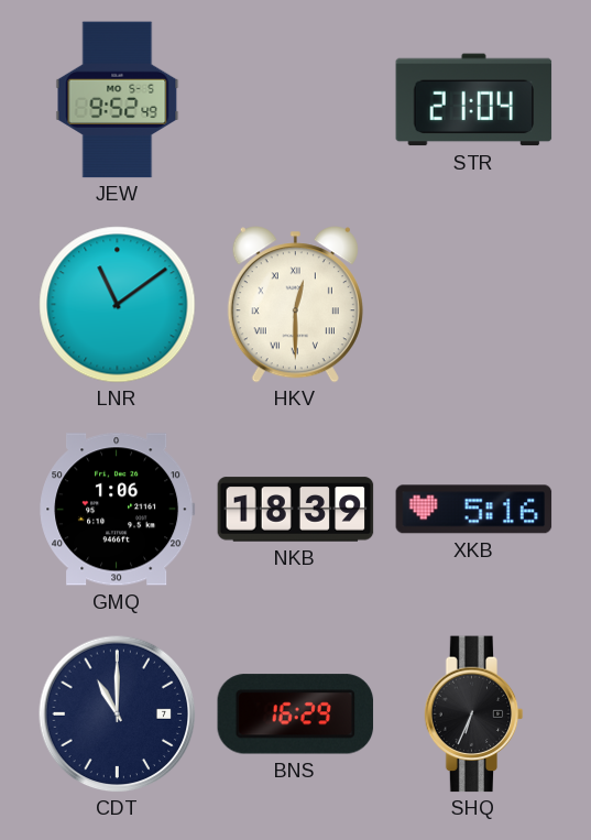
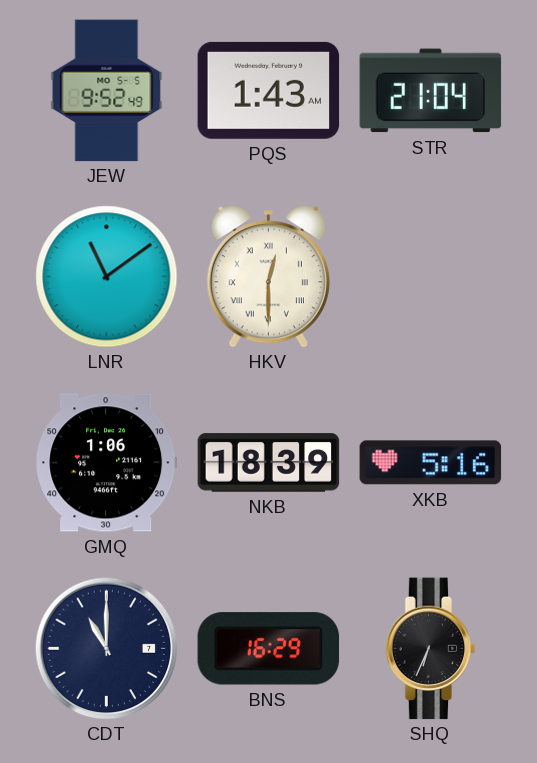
PQS: none -> 1:43 (269, 90)
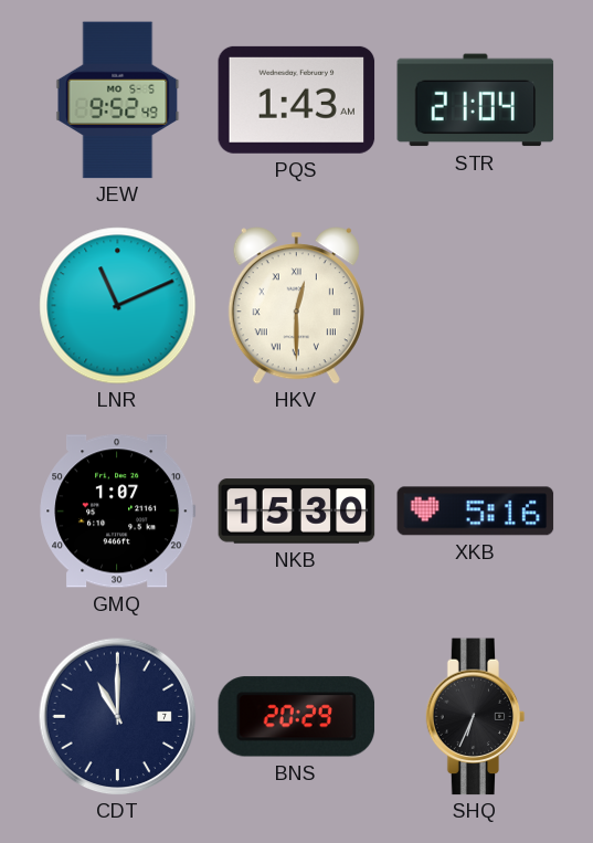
LNR: 11:09 -> 11:11 (118, 306)
GMQ: 1:06 -> 1:07 (118, 512)
NKB: 18:39 -> 15:30 (297, 512)
BNS: 16:29 -> 20:29 (297, 717)
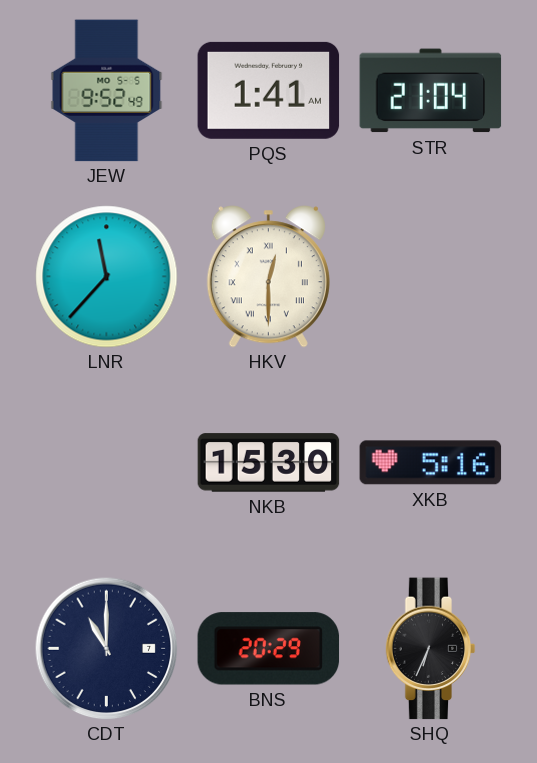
PQS: 1:43 -> 1:41 (269, 90)
LNR: 11:11 -> 11:37 (107, 277)
GMQ: 1:07 -> none (118, 512)
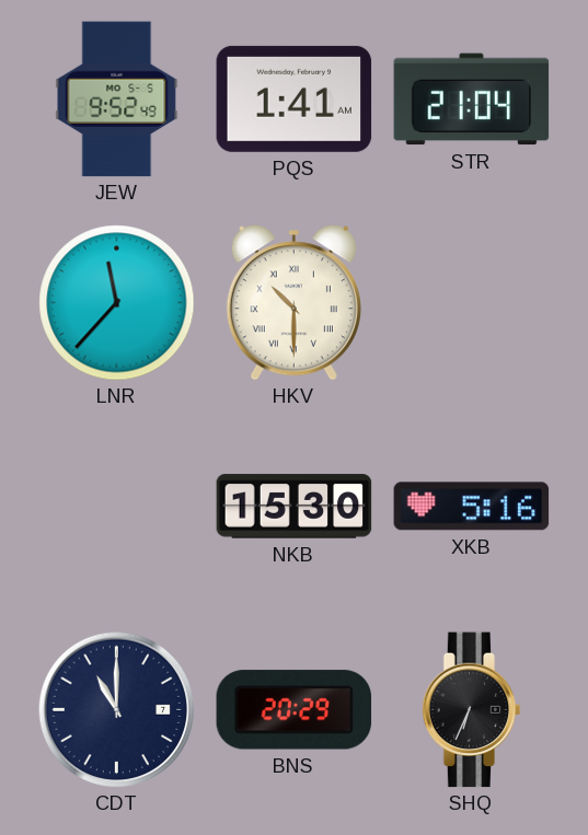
HKV: 12:30 -> 10:30 (293, 303)
